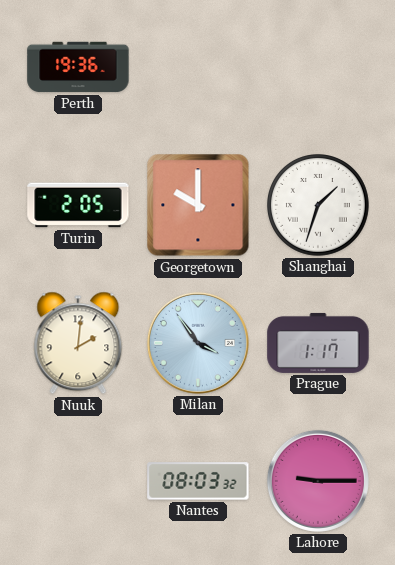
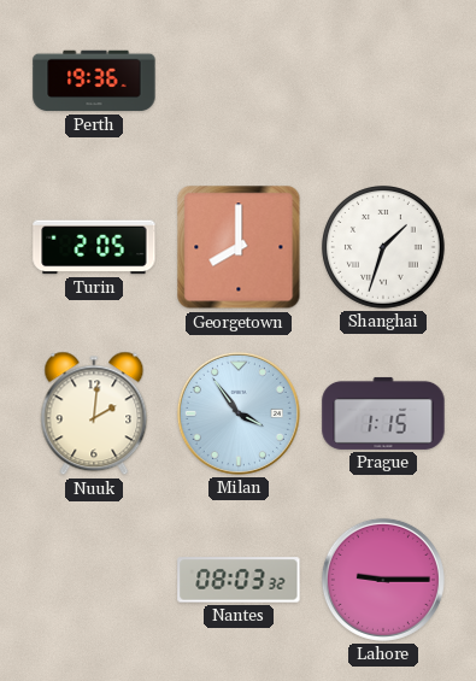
Georgetown: 10:00 -> 8:00 (239, 247)
Prague: 1:17 -> 1:15 (383, 413)
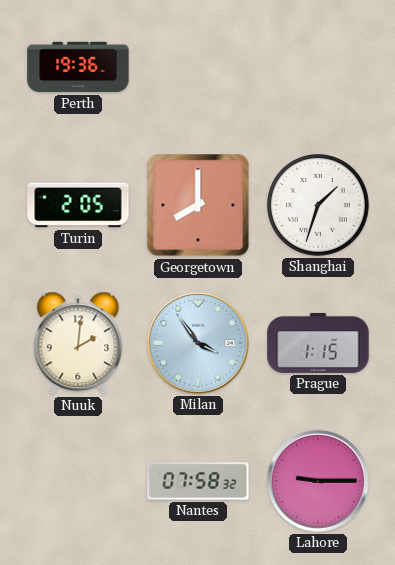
Nantes: 08:03 -> 07:58 (198, 481)
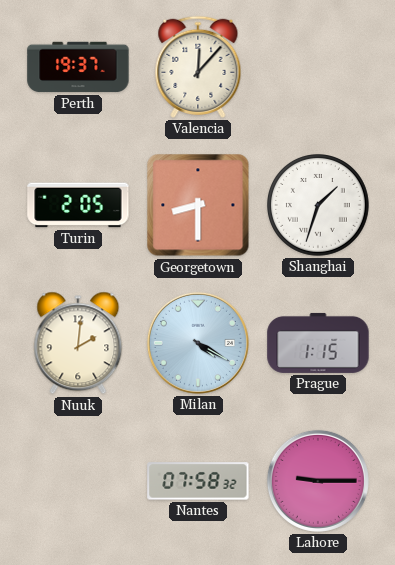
Perth: 19:36 -> 19:37 (78, 67)
Valencia: none -> 12:07 (198, 67)
Georgetown: 8:00 -> 8:30 (198, 205)
Milan: 3:54 -> 4:20 (198, 343)
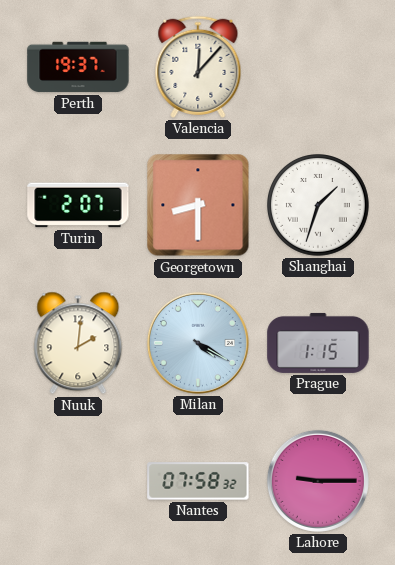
Turin: 2:05 -> 2:07 (78, 205)
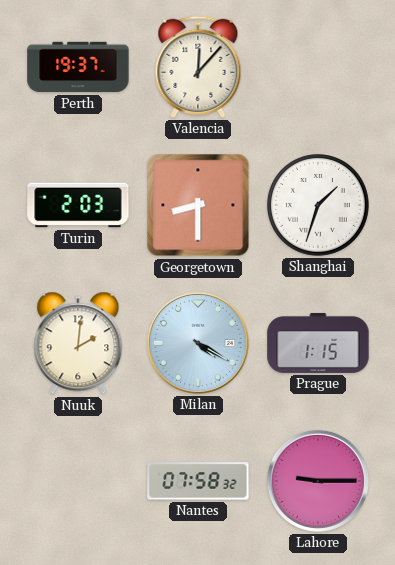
Turin: 2:07 -> 2:03 (78, 205)
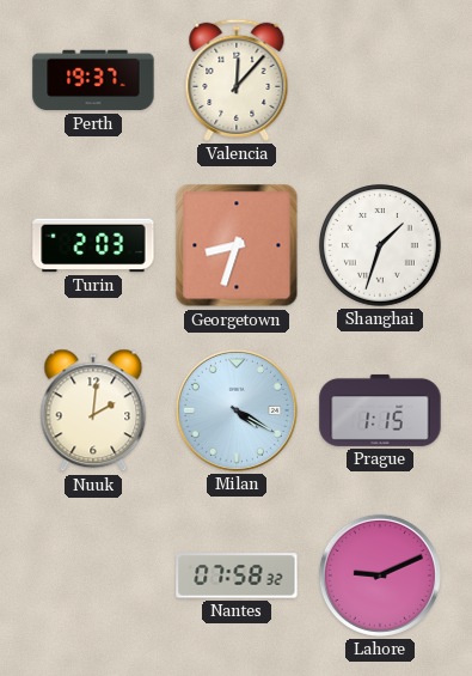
Georgetown: 8:30 -> 8:33 (237, 245)
Lahore: 9:15 -> 9:11 (380, 575)
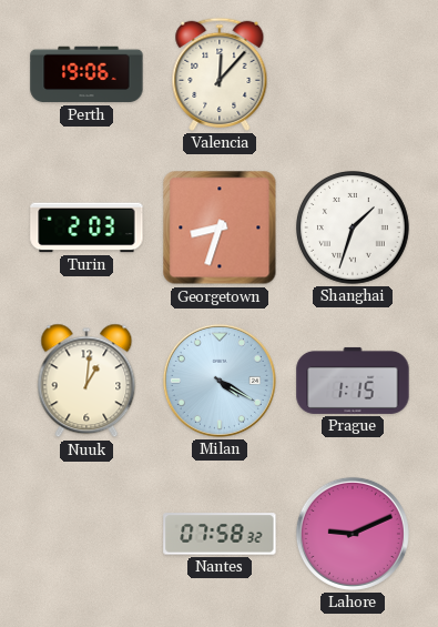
Perth: 19:37 -> 19:06 (86, 74)
Nuuk: 2:01 -> 1:01 (86, 381)
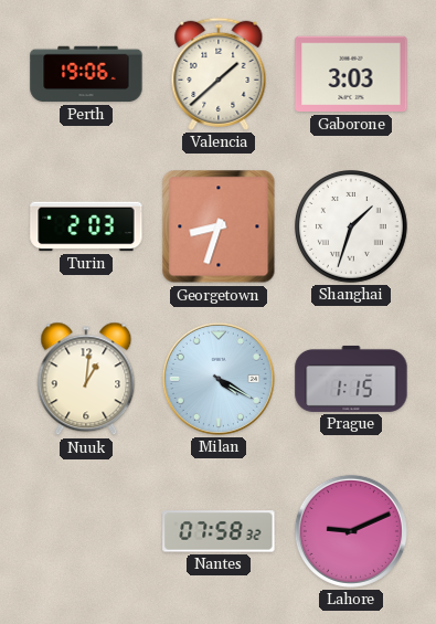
Valencia: 12:07 -> 1:38 (219, 74)
Gaborone: none -> 3:03 (351, 74)
